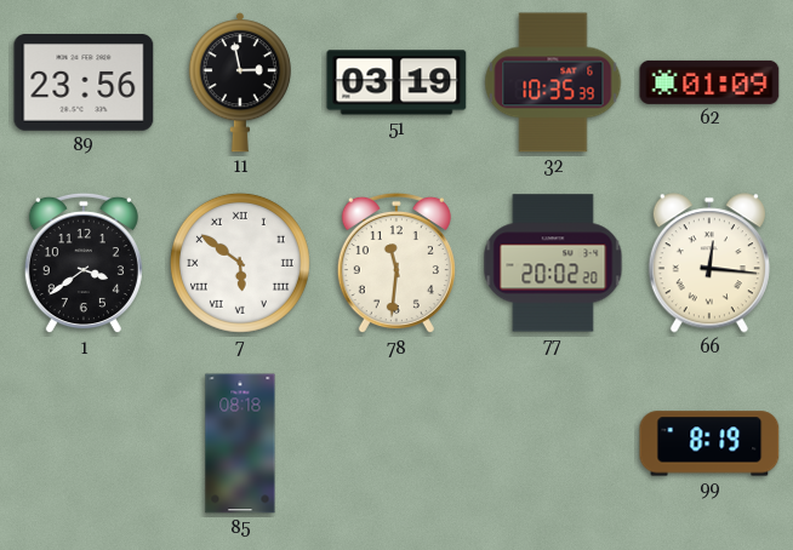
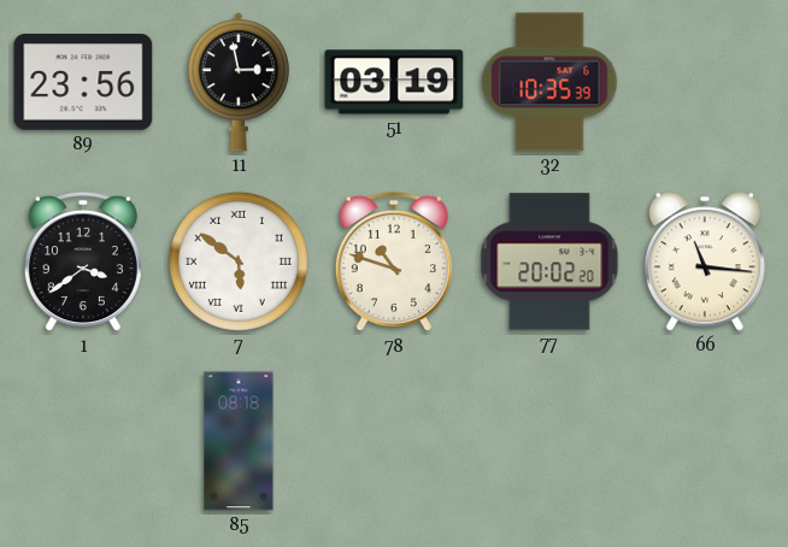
62: 01:09 -> none (709, 82)
78: 11:31 -> 10:48 (394, 261)
66: 12:16 -> 11:16 (705, 261)
99: 8:19 -> none (709, 443)
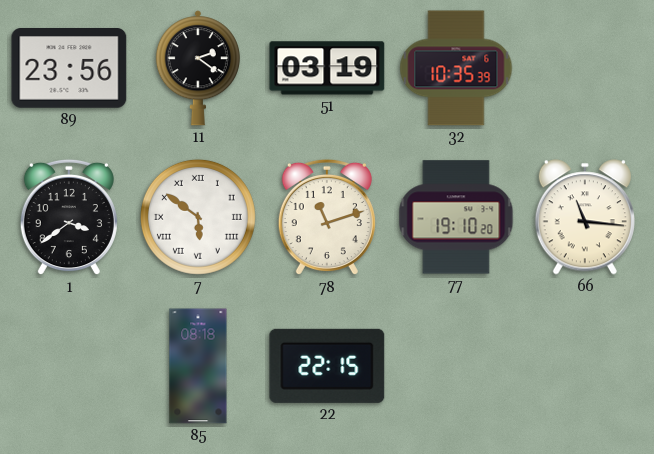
11: 2:58 -> 2:21 (198, 68)
78: 10:48 -> 11:12 (327, 217)
77: 20:02 -> 19:10 (456, 217)
22: none -> 22:15 (327, 366)
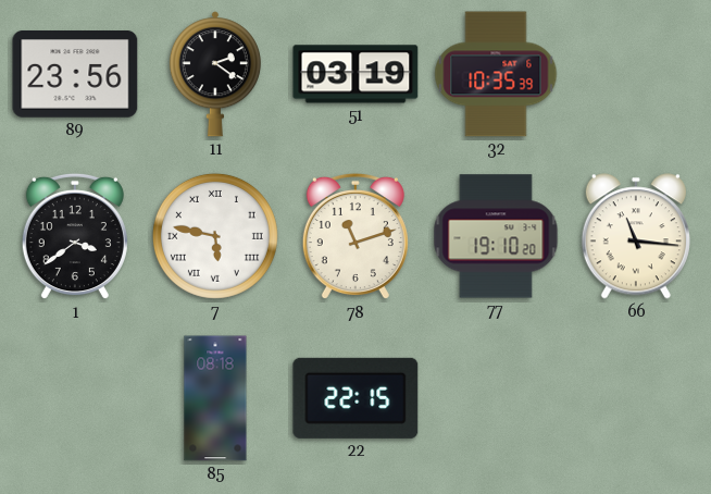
7: 5:51 -> 5:47 (215, 236)
